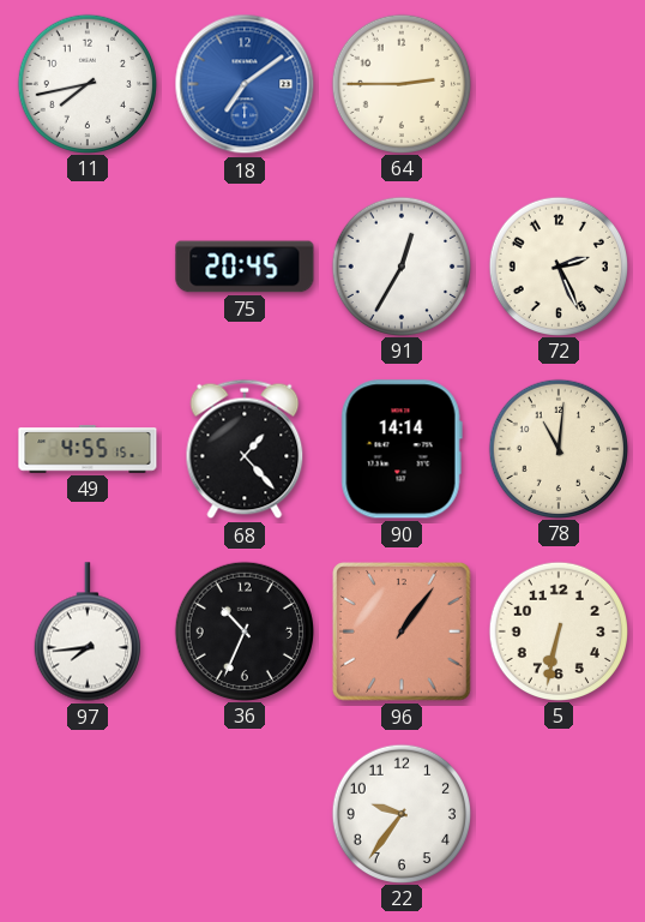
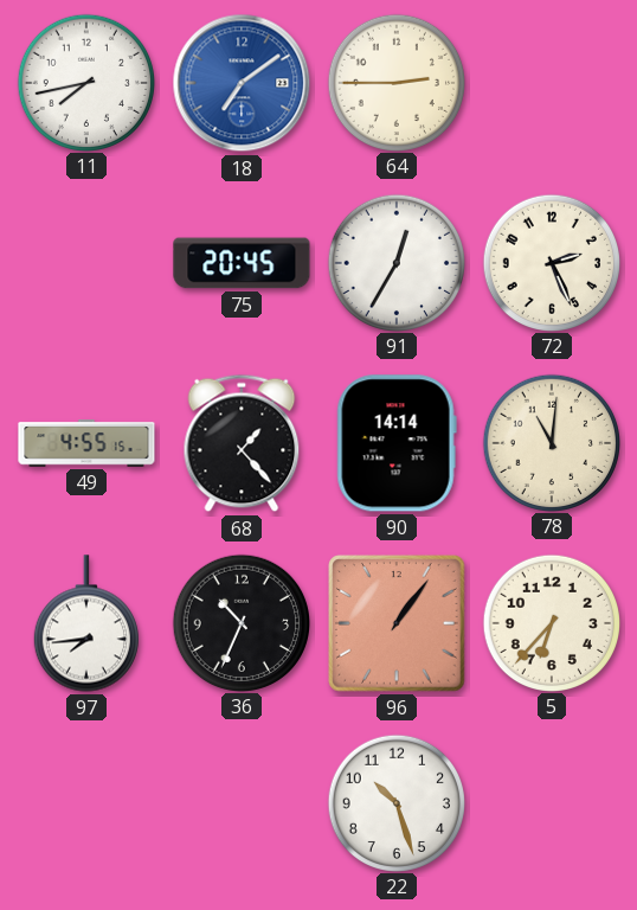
5: 6:32 -> 6:37 (551, 622)
22: 9:36 -> 10:27 (395, 802)
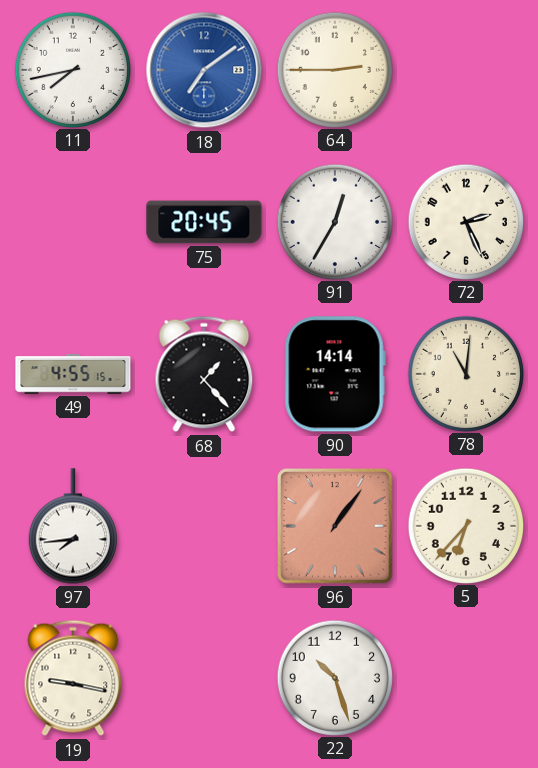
36: 10:34 -> none (240, 622)
19: none -> 9:17 (73, 678)
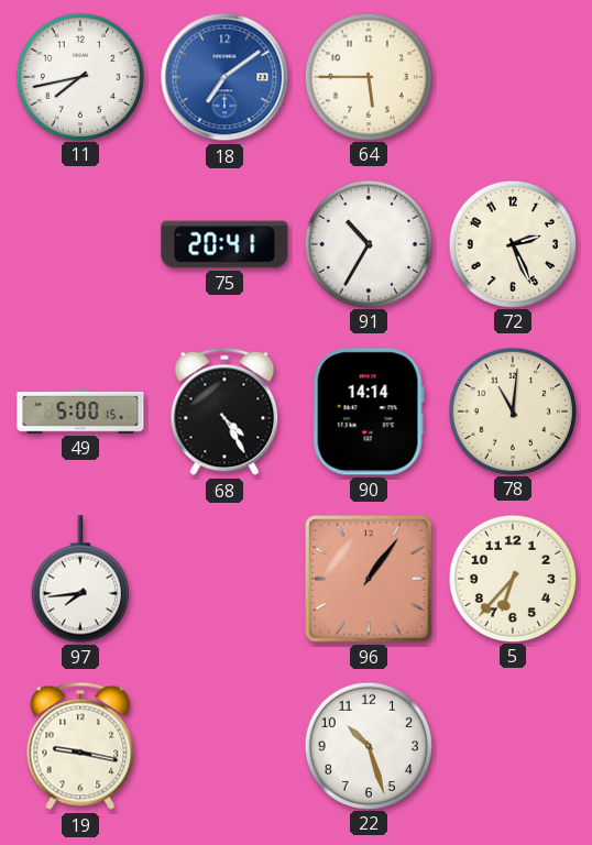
64: 2:45 -> 5:45 (368, 76)
75: 20:45 -> 20:41 (224, 244)
91: 12:35 -> 10:35 (368, 243)
49: 4:55 -> 5:00 (80, 411)
68: 1:23 -> 4:25 (224, 411)
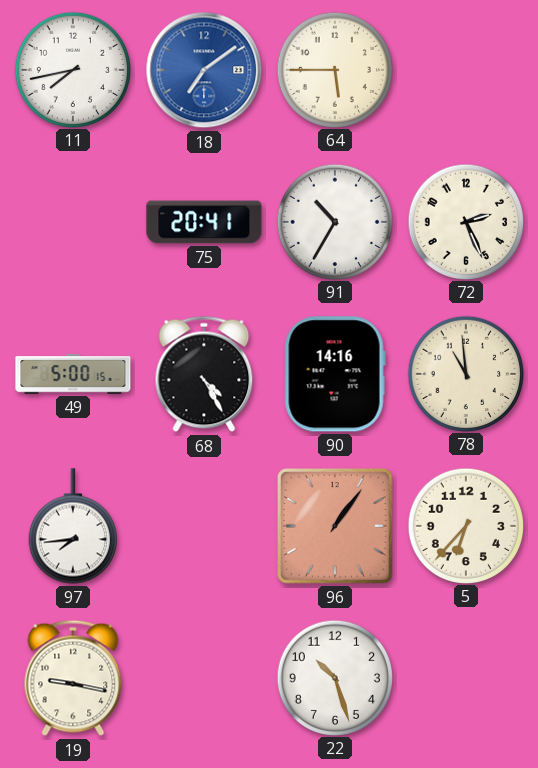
90: 14:14 -> 14:16 (335, 374)
78: 11:01 -> 10:59 (465, 373)
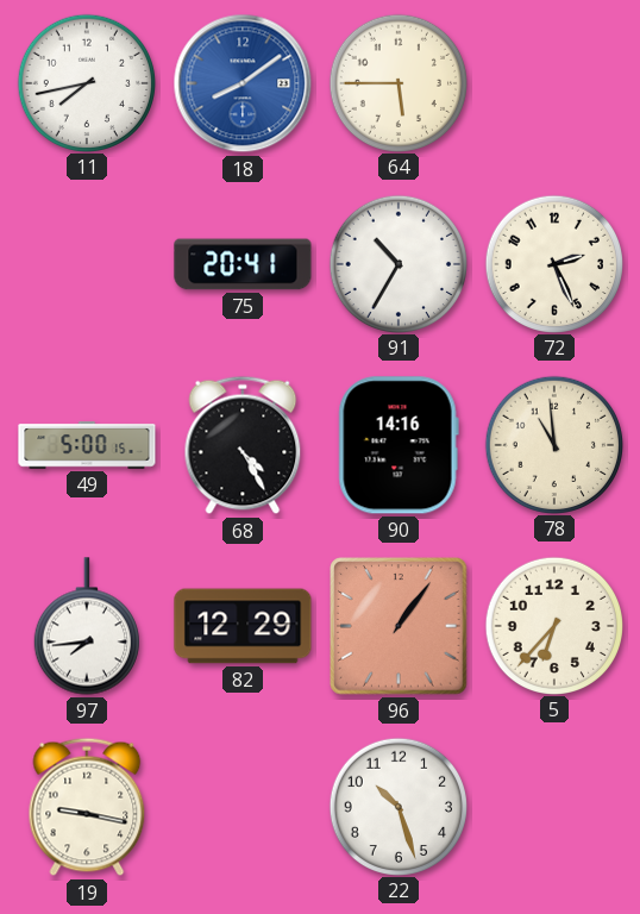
18: 7:09 -> 8:09 (243, 83)
82: none -> 12:29 (243, 626)
